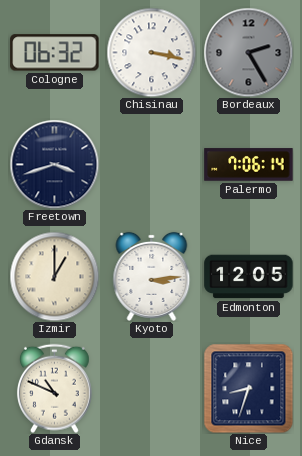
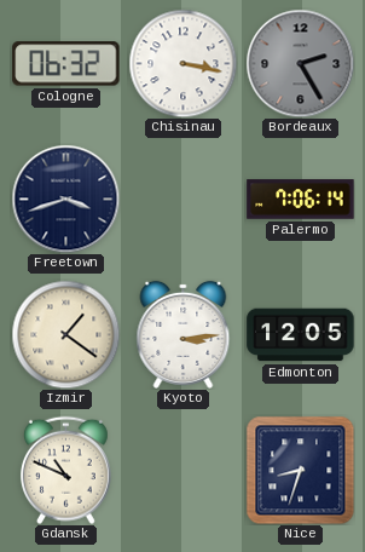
Izmir: 1:00 -> 1:21 (65, 334)
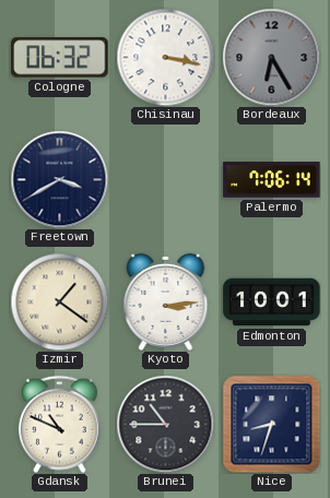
Bordeaux: 2:25 -> 6:25 (271, 57)
Freetown: 3:42 -> 3:40 (59, 179)
Edmonton: 12:05 -> 10:01 (272, 303)
Brunei: none -> 10:45 (165, 424)
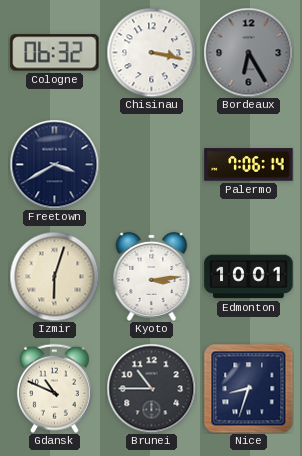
Izmir: 1:21 -> 6:03 (54, 276)
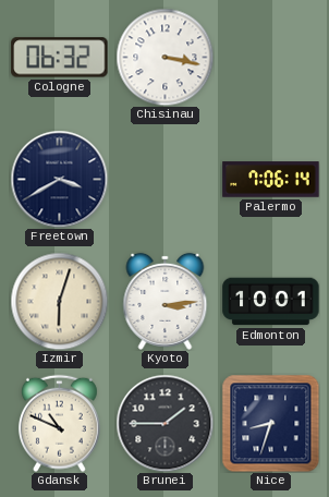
Bordeaux: 6:25 -> none (248, 52)
Brunei: 10:45 -> 1:45 (164, 423)
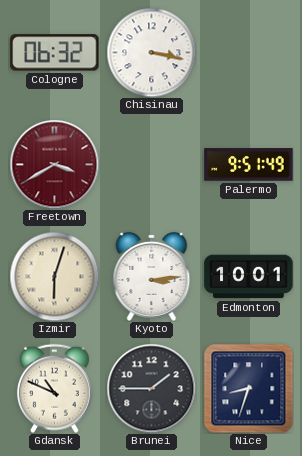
Freetown dial: navy -> burgundy (54, 164)
Palermo: 7:06 -> 9:51 (249, 165)
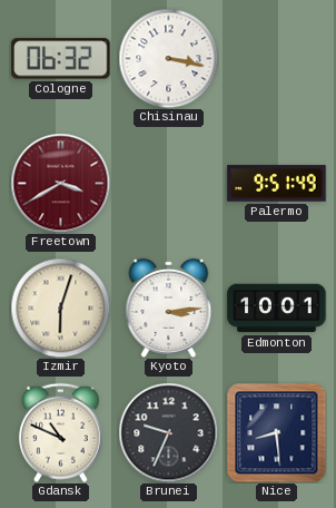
Brunei: 1:45 -> 9:34 (168, 432)
Nice: 8:33 -> 8:29 (276, 432)
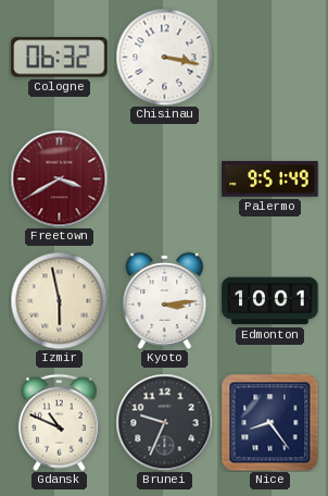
Izmir: 6:03 -> 5:58 (59, 300)
Nice: 8:29 -> 8:24 (269, 422)
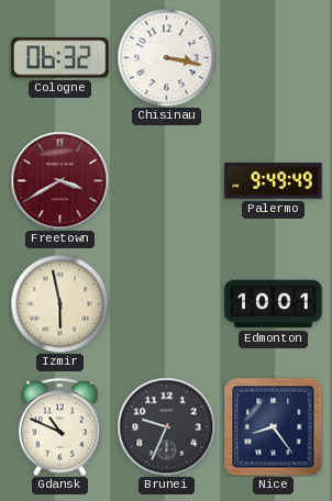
Palermo: 9:51 -> 9:49 (274, 181)
Kyoto: 3:14 -> none (165, 300)
